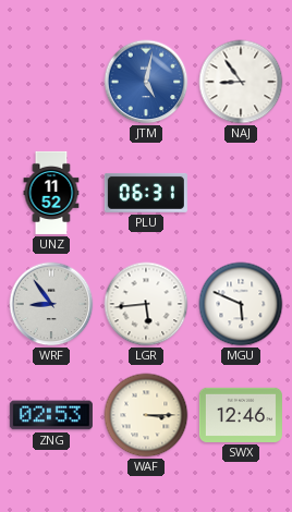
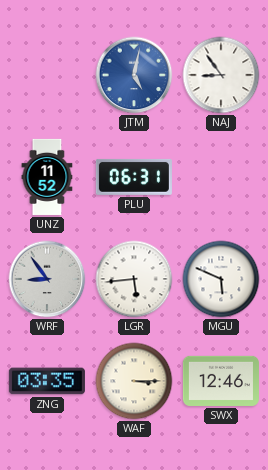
ZNG: 02:53 -> 03:35 (47, 381)
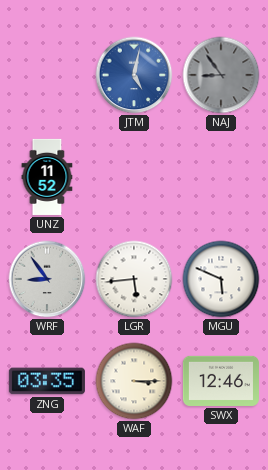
NAJ dial: white -> grey (221, 75)
PLU: 06:31 -> none (134, 177)
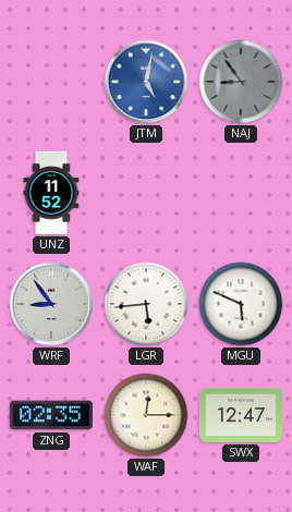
ZNG: 03:35 -> 02:35 (51, 415)
WAF: 3:15 -> 12:15 (146, 415)
SWX: 12:46 -> 12:47 (241, 415)
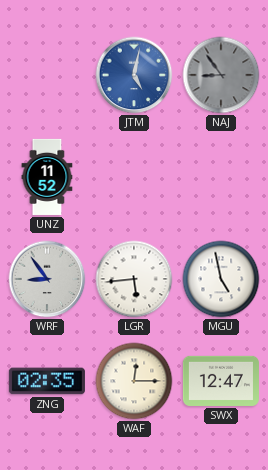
MGU: 5:49 -> 4:58 (221, 279)
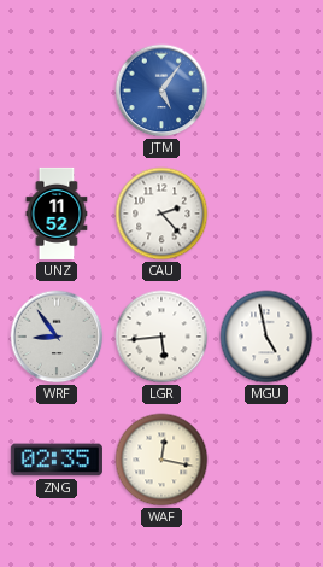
JTM: 5:02 -> 5:06 (161, 90)
NAJ: 8:54 -> none (221, 75)
CAU: none -> 2:23 (161, 214)
WAF: 12:15 -> 12:17 (161, 460)
SWX: 12:47 -> none (221, 381)
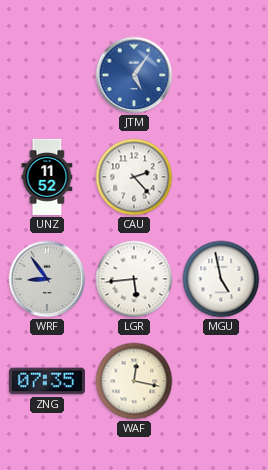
ZNG: 02:35 -> 07:35 (47, 381)
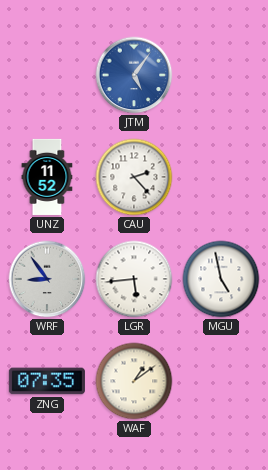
WAF: 12:17 -> 1:09 (134, 381)
